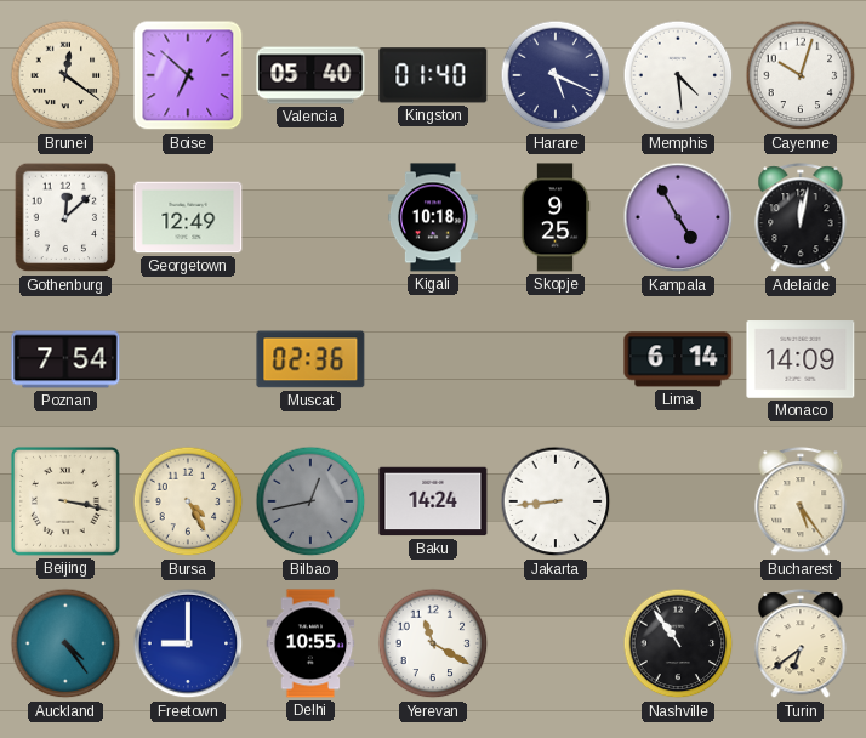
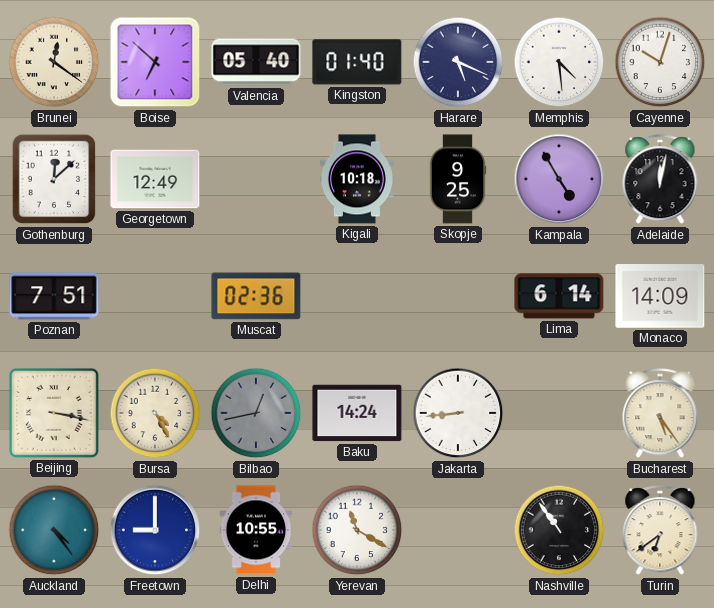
Poznan: 7:54 -> 7:51 (54, 296)
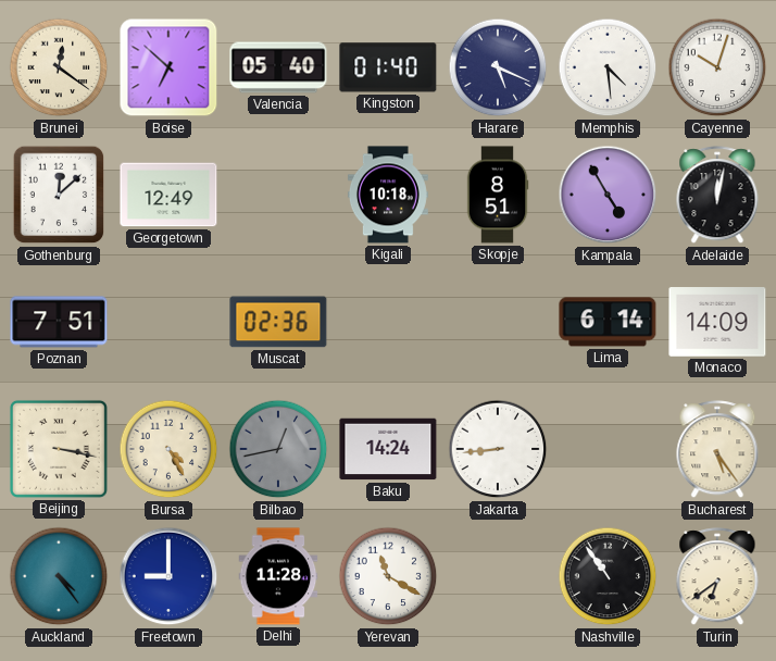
Skopje: 9:25 -> 8:51 (498, 195)
Delhi: 10:55 -> 11:28 (278, 576)
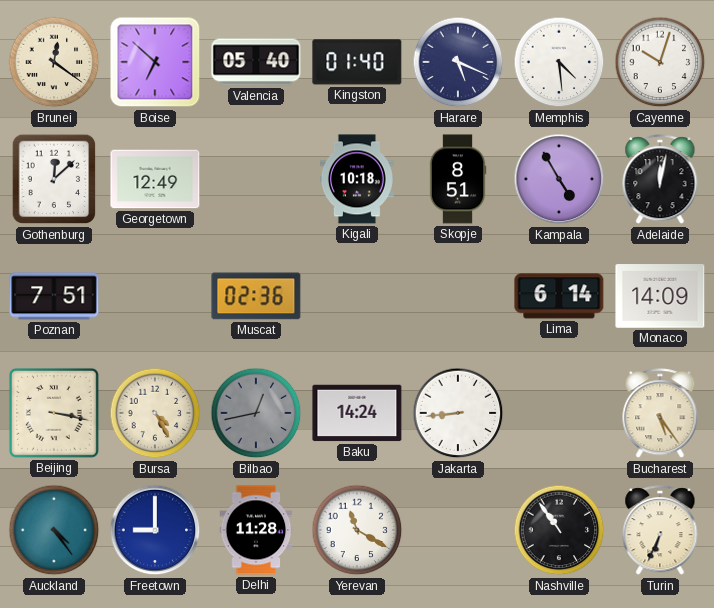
Turin: 6:39 -> 6:34 (660, 531)
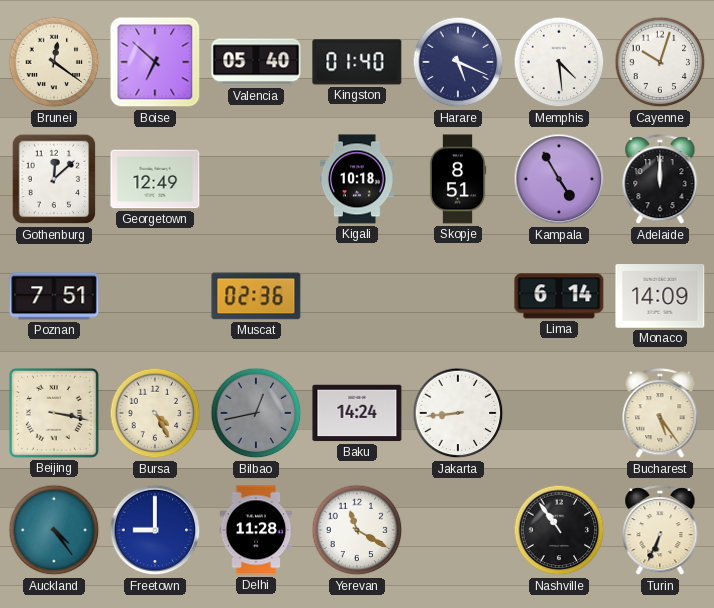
Adelaide: 12:02 -> 12:00 (660, 180)
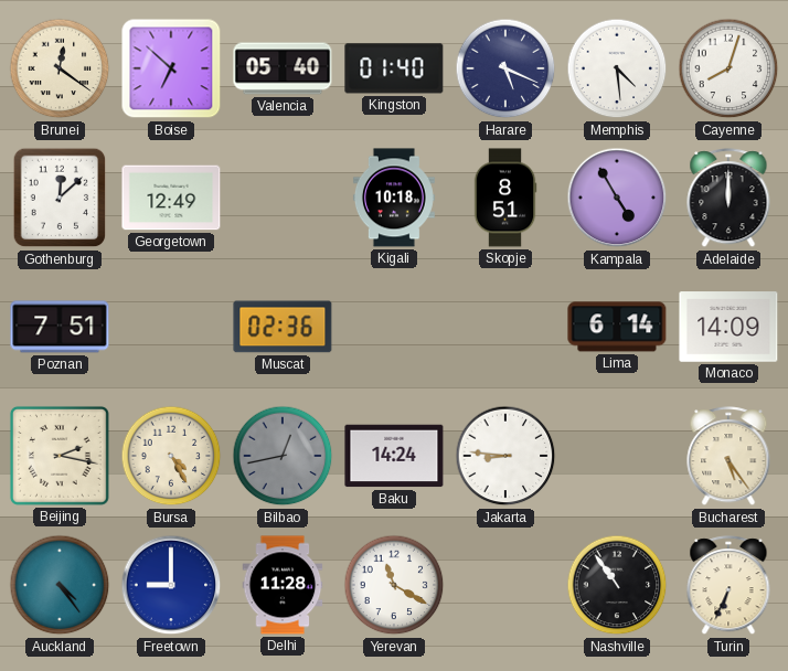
Cayenne: 10:03 -> 8:03 (728, 68)
Beijing: 3:17 -> 2:17 (60, 456)
Jakarta: 8:44 -> 8:46 (505, 456)
